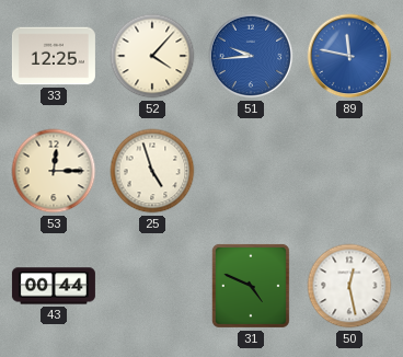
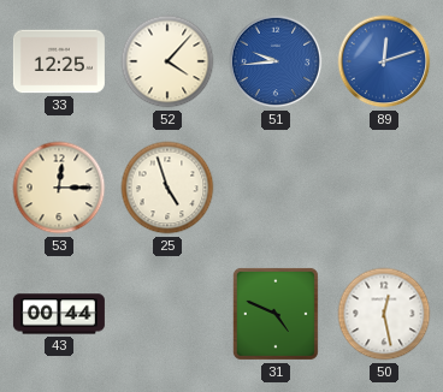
89: 11:47 -> 12:12 (384, 61)
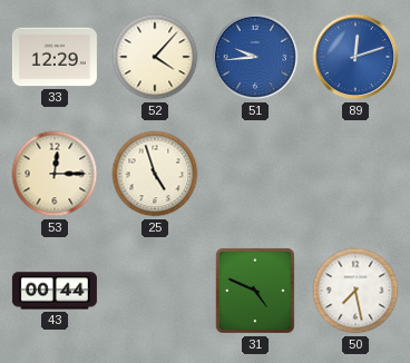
33: 12:25 -> 12:29 (55, 57)
50: 12:28 -> 7:28 (355, 291)
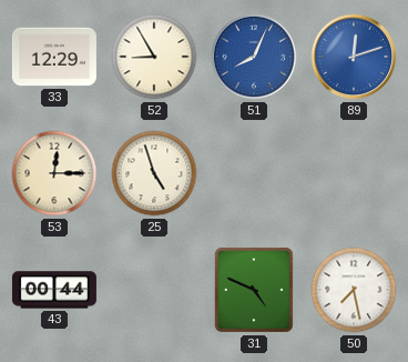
52: 4:07 -> 8:55 (154, 57)
51: 9:44 -> 8:04 (254, 57)
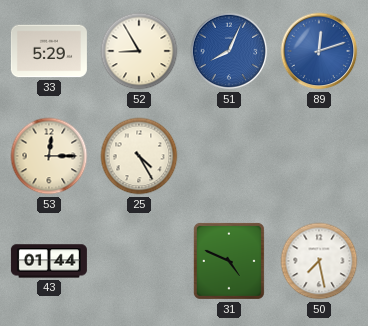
33: 12:29 -> 5:29 (49, 51)
25: 4:57 -> 4:25 (139, 156)
43: 00:44 -> 01:44 (49, 261)
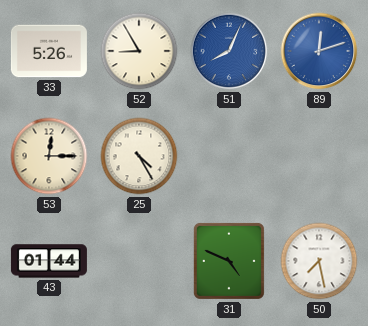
33: 5:29 -> 5:26 (49, 51)
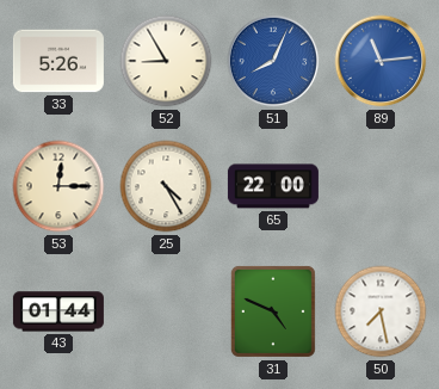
89: 12:12 -> 11:14 (381, 61)
65: none -> 22:00 (273, 186)
